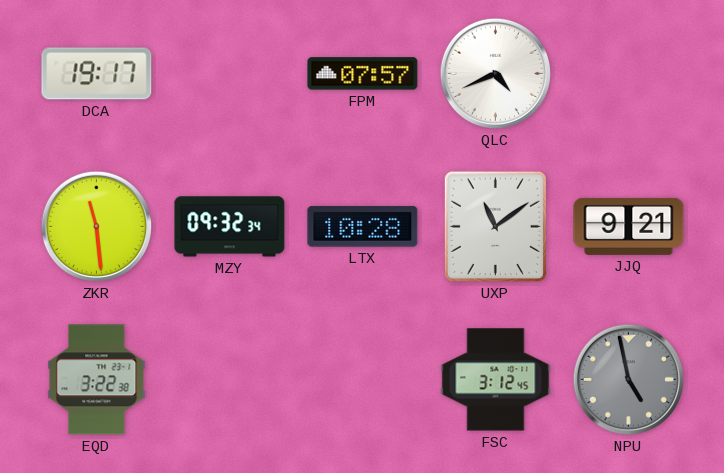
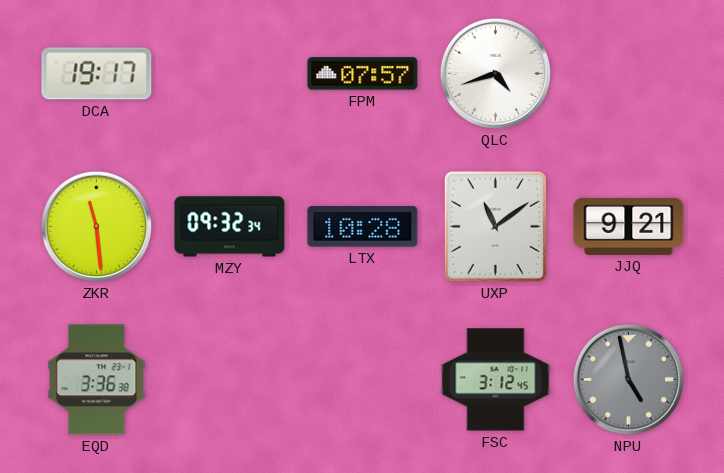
QLC: 4:41 -> 4:42 (495, 73)
EQD: 3:22 -> 3:36 (97, 380)
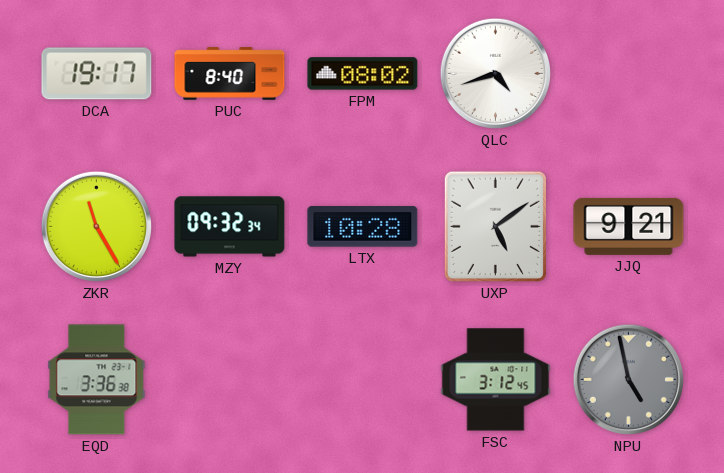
PUC: none -> 8:40 (230, 74)
FPM: 07:57 -> 08:02 (363, 74)
ZKR: 11:29 -> 11:25 (96, 226)
UXP: 11:09 -> 5:09 (495, 226)
